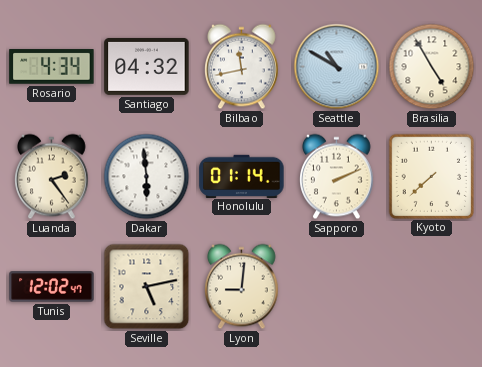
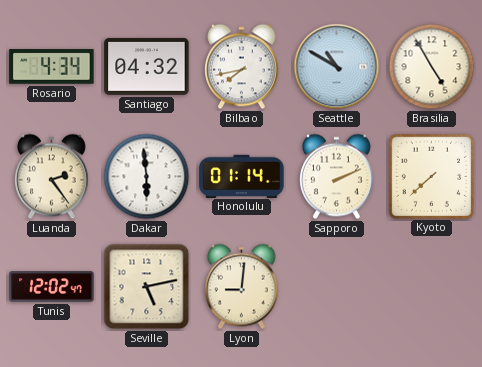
Bilbao: 11:43 -> 7:43 (242, 67)
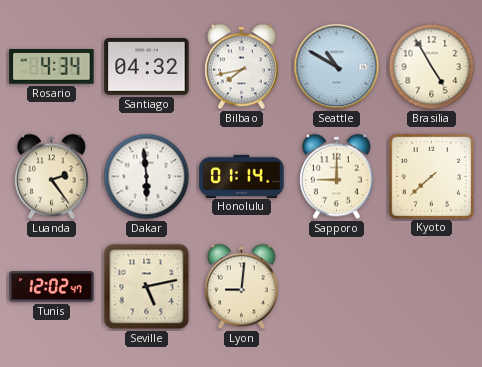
Sapporo: 2:11 -> 9:00 (337, 177)
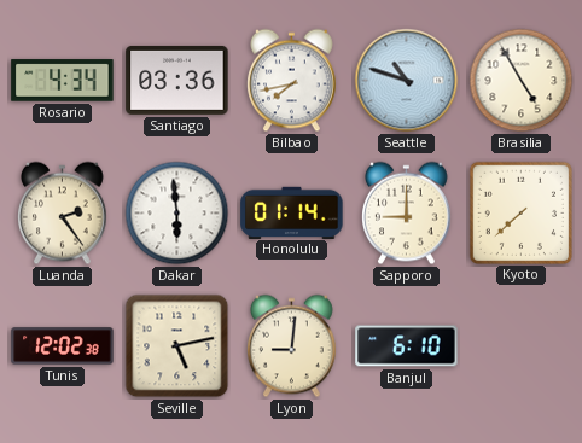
Santiago: 04:32 -> 03:36 (177, 80)
Seattle: 10:50 -> 10:48 (407, 81)
Tunis: 12:02:47 -> 12:02:38 (63, 346)
Banjul: none -> 6:10 (407, 346)
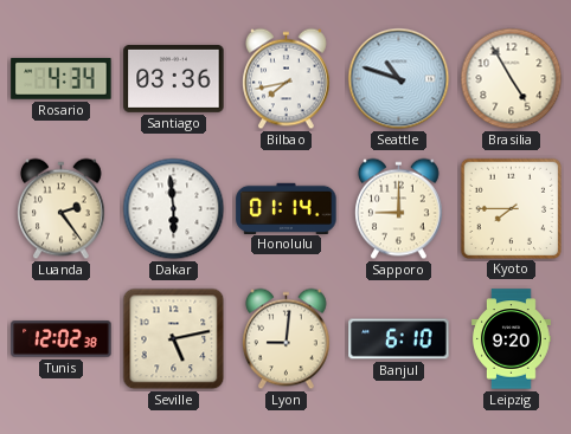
Kyoto: 7:38 -> 7:45 (511, 208)
Leipzig: none -> 9:20 (512, 339)
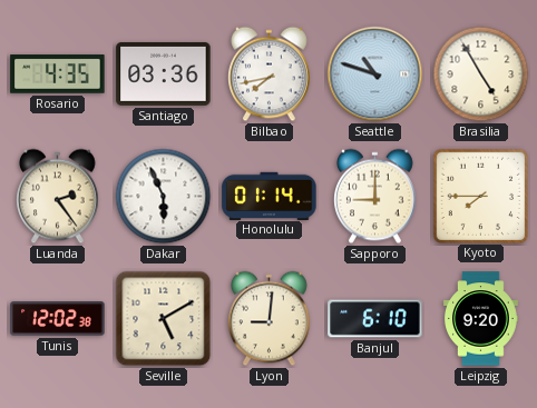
Rosario: 4:34 -> 4:35 (58, 74)
Dakar: 5:59 -> 5:56 (164, 197)
Seville: 5:13 -> 5:10 (164, 319)
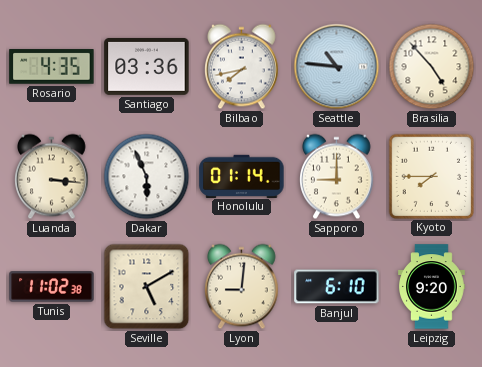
Seattle: 10:48 -> 10:46 (337, 67)
Brasilia: 4:55 -> 4:53 (432, 67)
Luanda: 2:24 -> 3:16 (52, 177)
Tunis: 12:02 -> 11:02 (52, 287)
